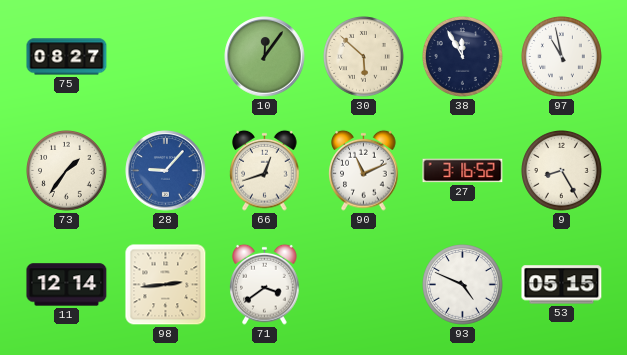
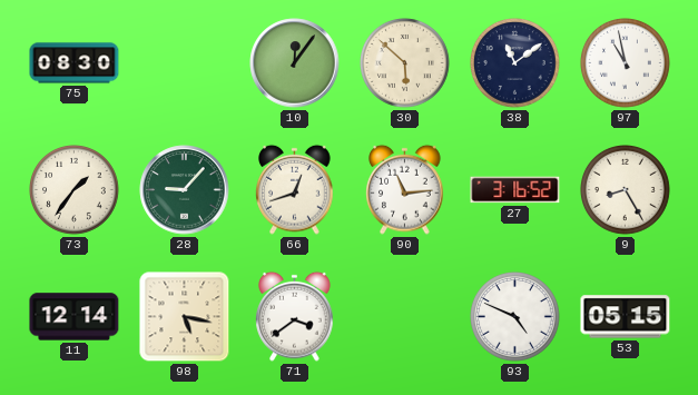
75: 08:27 -> 08:30 (75, 63)
38: 11:55 -> 11:09 (515, 63)
28 dial: blue -> green (185, 190)
90: 11:11 -> 11:14 (405, 189)
98: 2:44 -> 5:17 (185, 317)
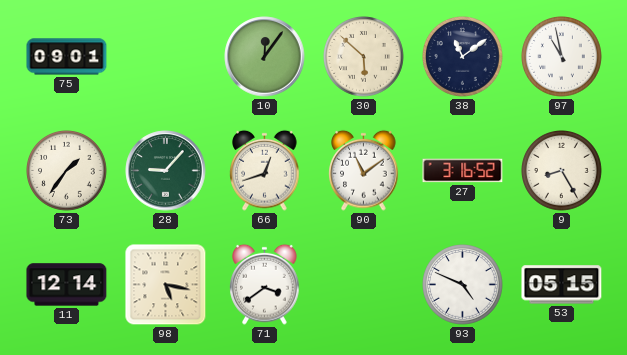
75: 08:30 -> 09:01 (67, 57)
90: 11:14 -> 11:09 (364, 170)
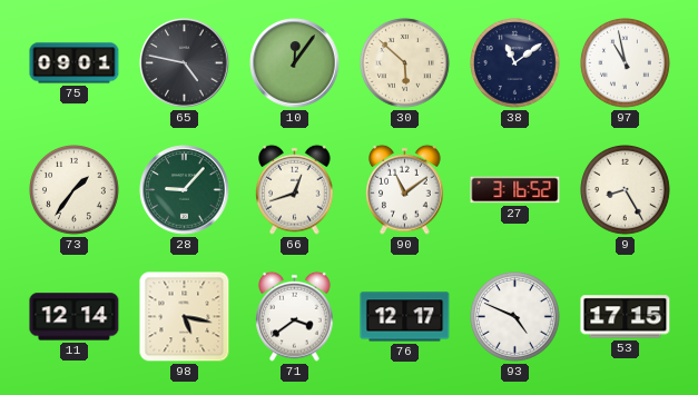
65: none -> 4:47 (185, 63)
76: none -> 12:17 (405, 317)
53: 05:15 -> 17:15 (626, 317)
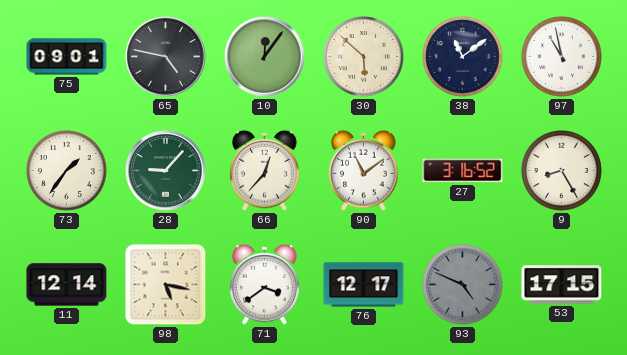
66: 12:42 -> 12:37 (265, 170)
93 dial: white -> grey (463, 285)
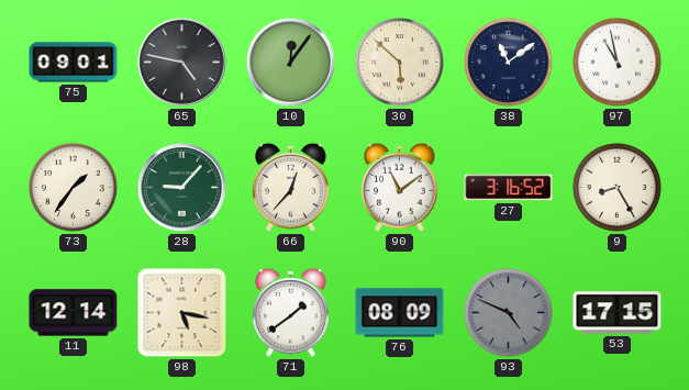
71: 3:39 -> 1:39 (291, 312)
76: 12:17 -> 08:09 (400, 313)
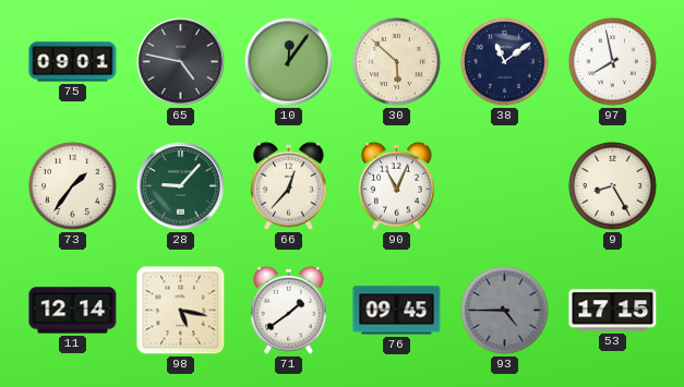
97: 10:58 -> 7:58 (613, 62)
90: 11:09 -> 11:04 (397, 185)
27: 3:16 -> none (509, 188)
76: 08:09 -> 09:45 (397, 311)
93: 4:49 -> 4:45 (505, 311)
